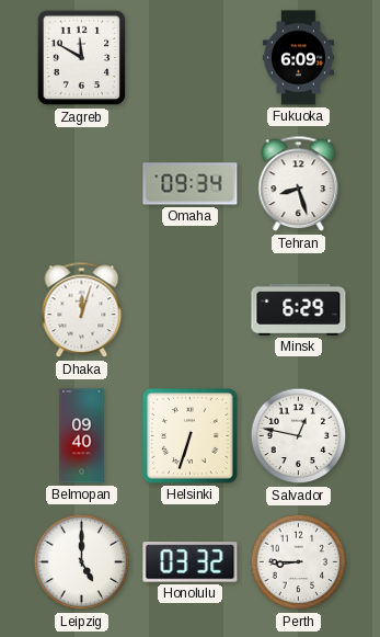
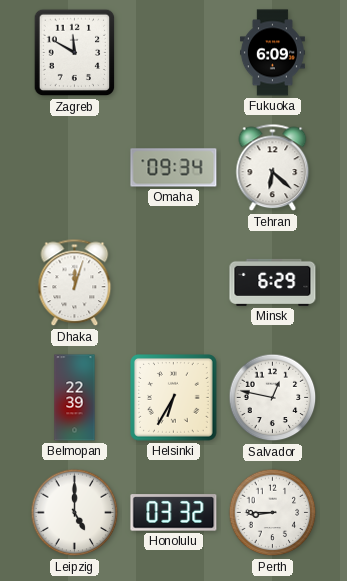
Tehran: 8:27 -> 6:22 (273, 168)
Belmopan: 09:40 -> 22:39 (75, 398)
Helsinki: 6:33 -> 6:35 (174, 398)
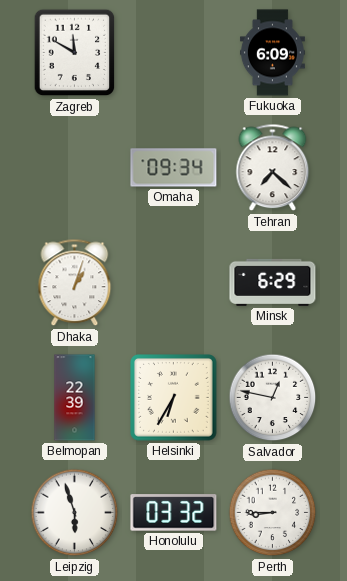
Tehran: 6:22 -> 7:22 (273, 168)
Dhaka: 12:03 -> 1:03 (75, 283)
Leipzig: 5:00 -> 5:57 (75, 513)
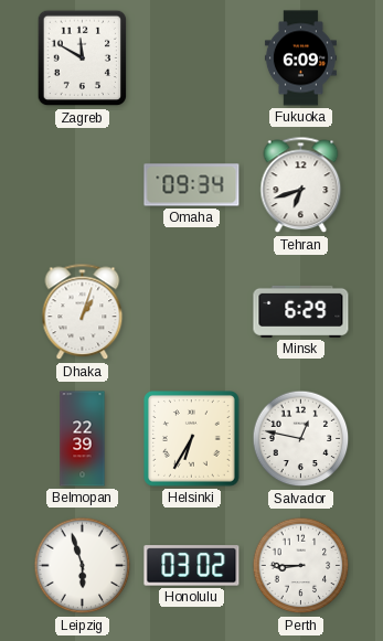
Tehran: 7:22 -> 6:42 (301, 185)
Honolulu: 03:32 -> 03:02 (192, 566)
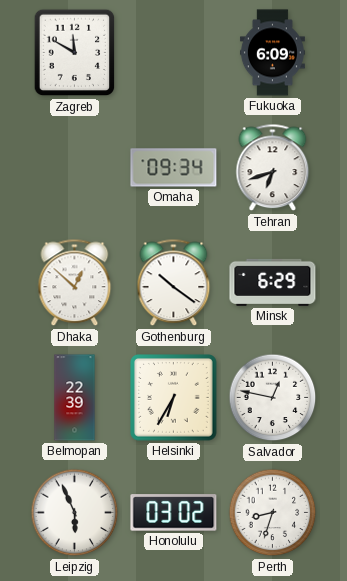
Dhaka: 1:03 -> 12:52 (75, 283)
Gothenburg: none -> 10:21 (174, 283)
Leipzig: 5:57 -> 5:56 (75, 513)
Perth: 8:45 -> 8:33 (273, 513)
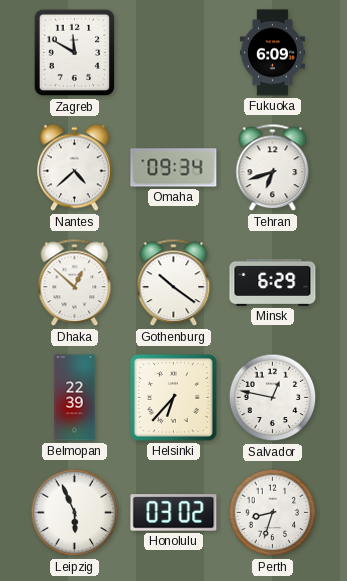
Nantes: none -> 4:38 (75, 168)
Helsinki: 6:35 -> 6:37 (174, 398)
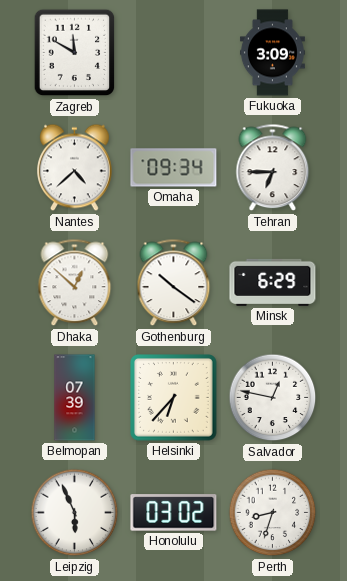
Fukuoka: 6:09 -> 3:09 (272, 53)
Tehran: 6:42 -> 6:45 (273, 168)
Belmopan: 22:39 -> 07:39 (75, 398)
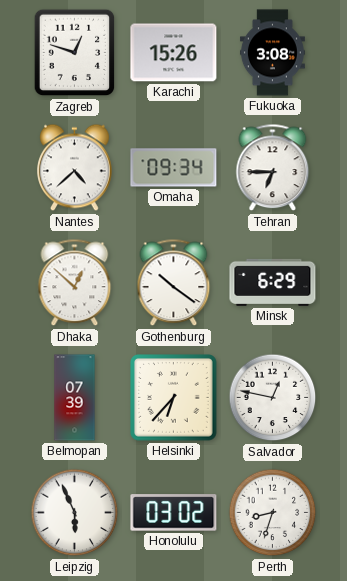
Zagreb: 11:50 -> 12:48 (75, 53)
Karachi: none -> 15:26 (174, 53)
Fukuoka: 3:09 -> 3:08 (272, 53)
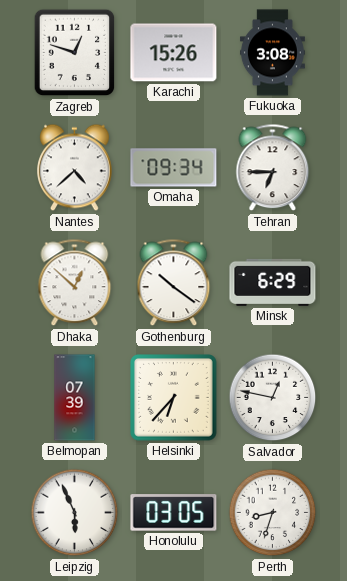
Honolulu: 03:02 -> 03:05 (174, 513)
